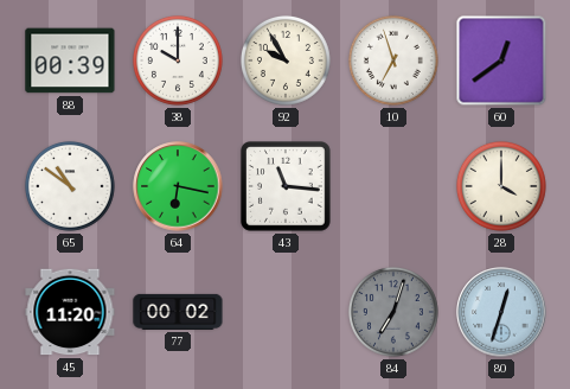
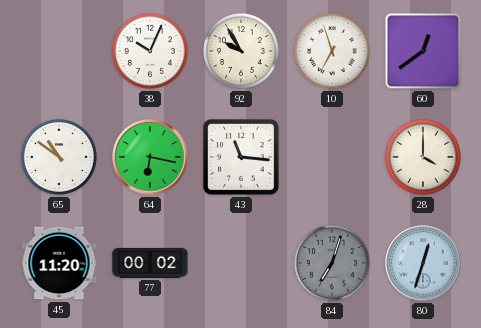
88: 00:39 -> none (70, 60)
38: 10:00 -> 10:04 (150, 51)
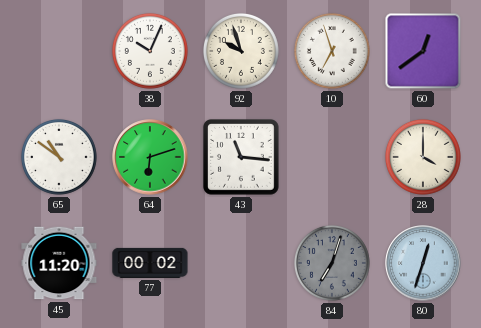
92: 9:55 -> 9:57 (241, 51)
64: 6:17 -> 6:12 (150, 157)
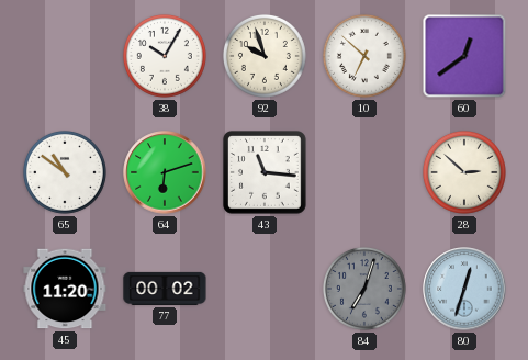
38: 10:04 -> 10:05 (165, 56)
10: 6:57 -> 6:52 (364, 56)
28: 4:00 -> 2:52 (464, 172)
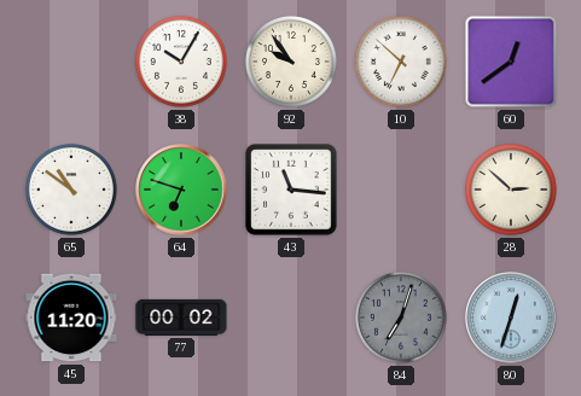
92: 9:57 -> 9:54 (291, 62)
64: 6:12 -> 6:48 (181, 190)
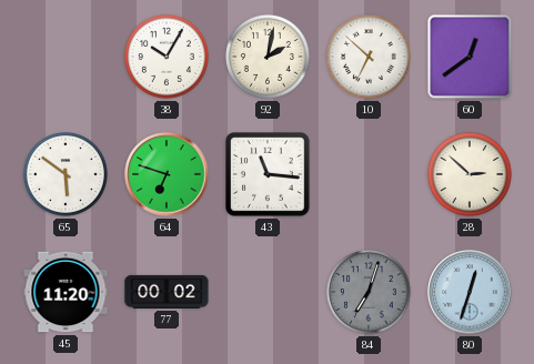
92: 9:54 -> 2:02 (268, 57)
65: 10:51 -> 5:51 (66, 174)
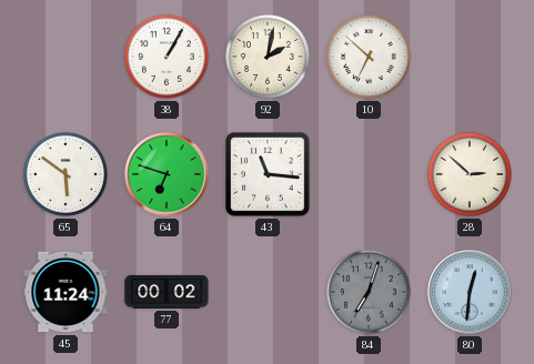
38: 10:05 -> 1:05 (167, 57)
60: 12:39 -> none (470, 57)
45: 11:20 -> 11:24 (66, 292)
80: 12:33 -> 12:31 (470, 292)
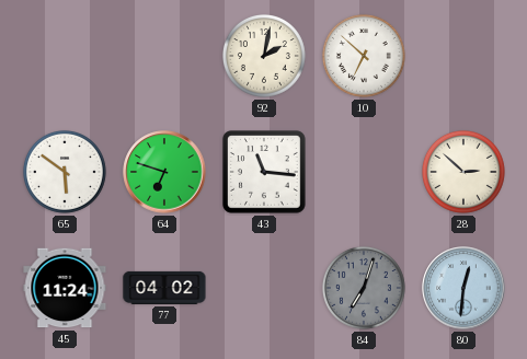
38: 1:05 -> none (167, 57)
77: 00:02 -> 04:02 (164, 288)
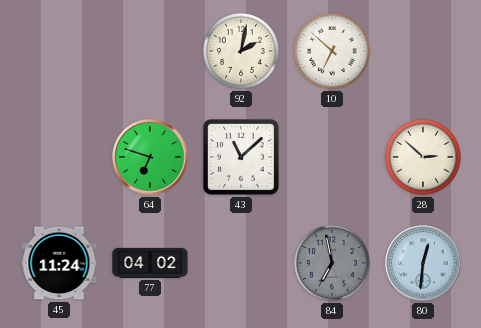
65: 5:51 -> none (65, 172)
43: 11:16 -> 11:08 (242, 158)
84: 7:03 -> 6:58 (332, 263)
